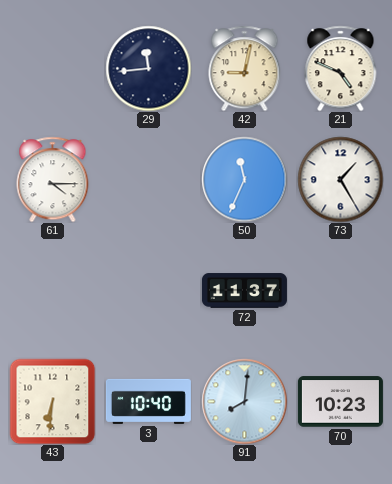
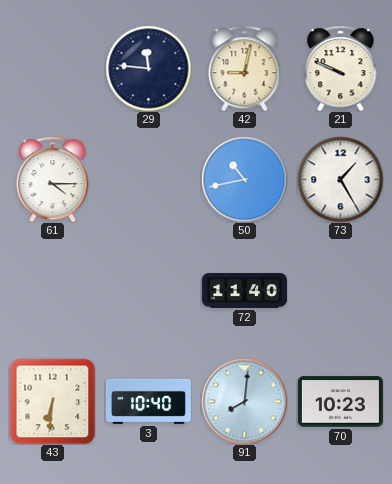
29: 11:44 -> 11:46 (148, 68)
21: 4:49 -> 9:49 (341, 68)
50: 11:34 -> 10:43 (244, 179)
72: 11:37 -> 11:40 (244, 291)
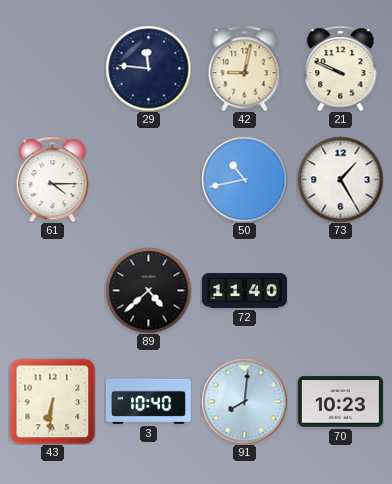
89: none -> 4:38 (148, 290)
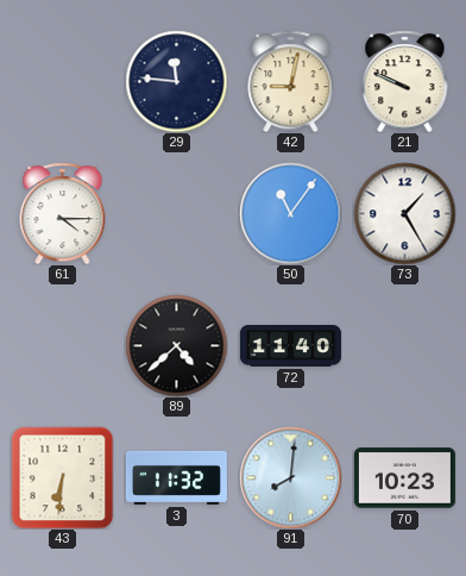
50: 10:43 -> 11:06 (290, 213)
3: 10:40 -> 11:32 (176, 477)
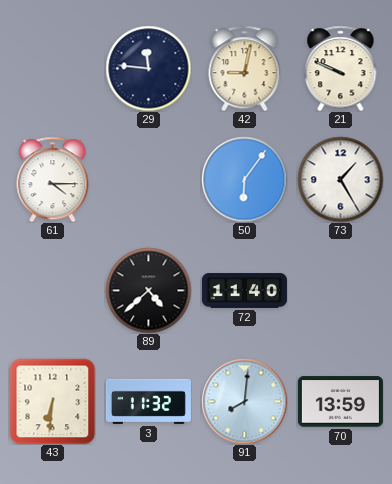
50: 11:06 -> 6:06 (244, 179)
70: 10:23 -> 13:59 (340, 402)
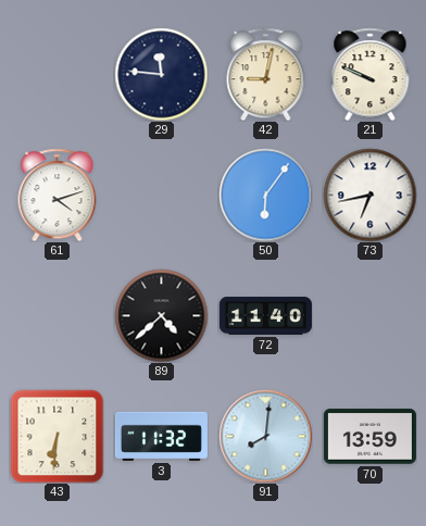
61: 4:15 -> 4:12 (58, 195)
73: 1:25 -> 6:43 (369, 195)
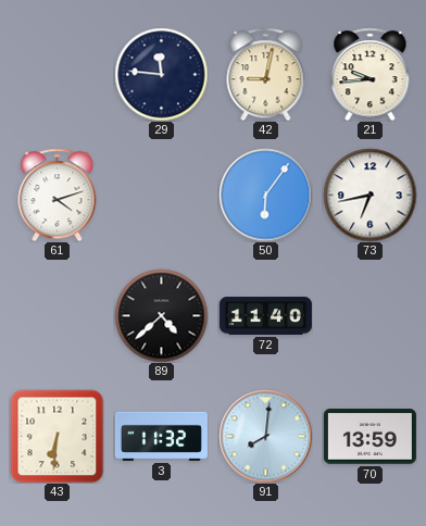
21: 9:49 -> 9:44 (371, 74)
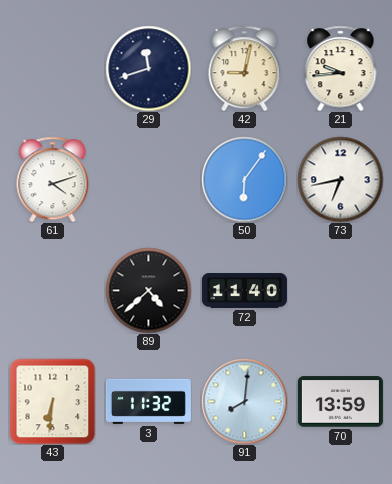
29: 11:46 -> 11:42 (148, 68)
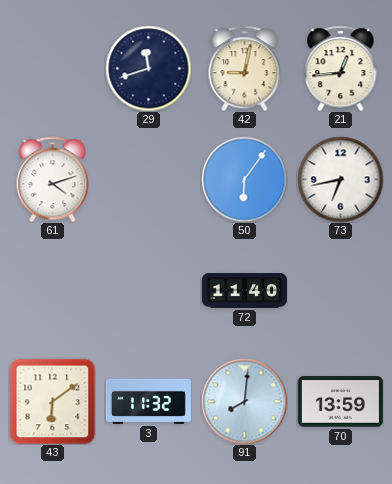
21: 9:44 -> 12:44 (341, 68)
89: 4:38 -> none (148, 290)
43: 6:31 -> 6:09 (52, 401)
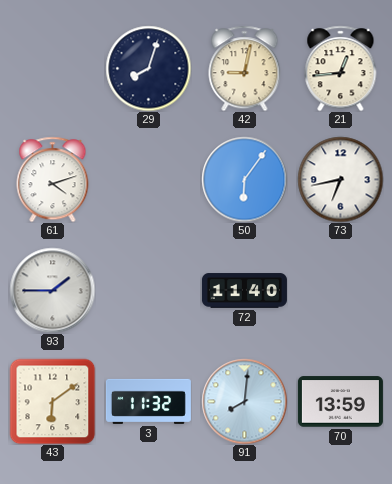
29: 11:42 -> 8:03 (148, 68)
93: none -> 1:45 (52, 290)
